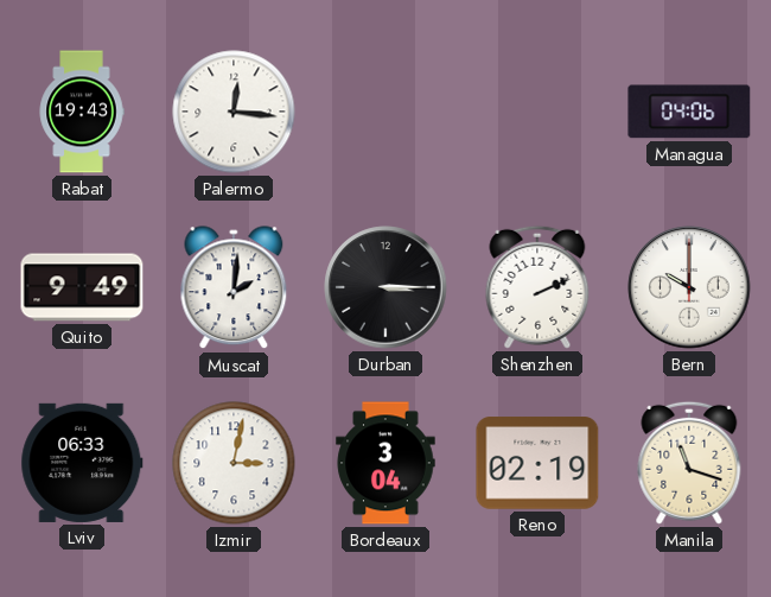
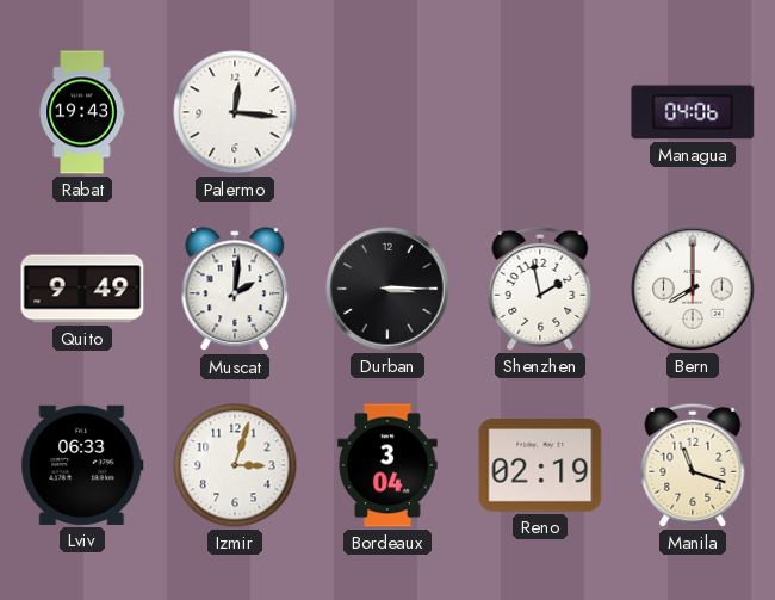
Shenzhen: 2:11 -> 1:58 (540, 289)
Bern: 10:00 -> 8:00 (693, 289)
Izmir: 3:02 -> 3:03 (235, 465)
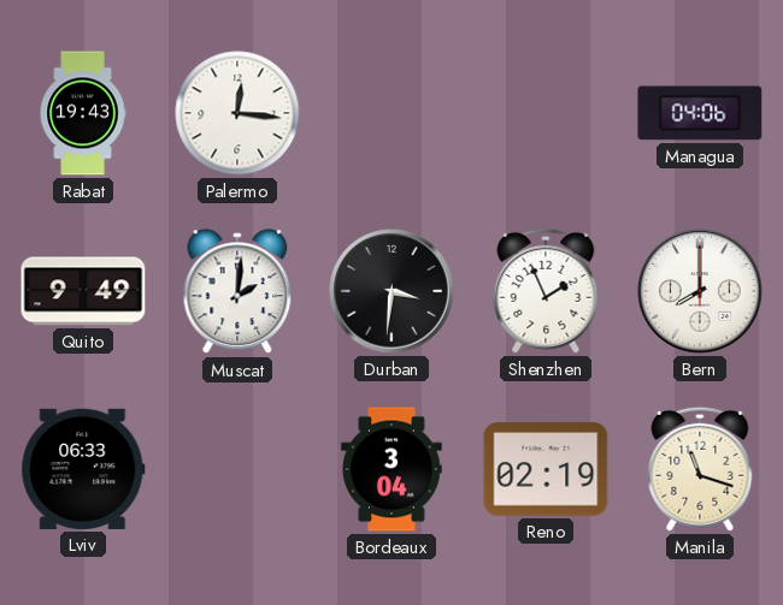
Durban: 3:15 -> 3:31 (391, 291)
Shenzhen: 1:58 -> 1:56 (546, 291)
Izmir: 3:03 -> none (235, 465)
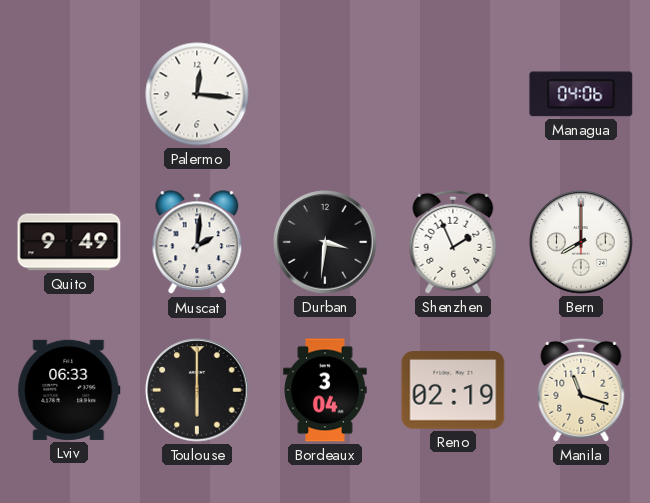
Rabat: 19:43 -> none (83, 113)
Toulouse: none -> 6:00 (197, 390)
